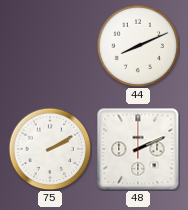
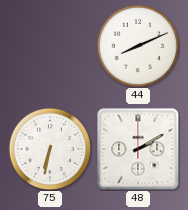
75: 2:10 -> 6:32 (50, 149)
48: 2:11 -> 2:10 (138, 149)
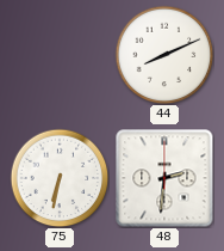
48: 2:10 -> 2:31 (164, 178)
